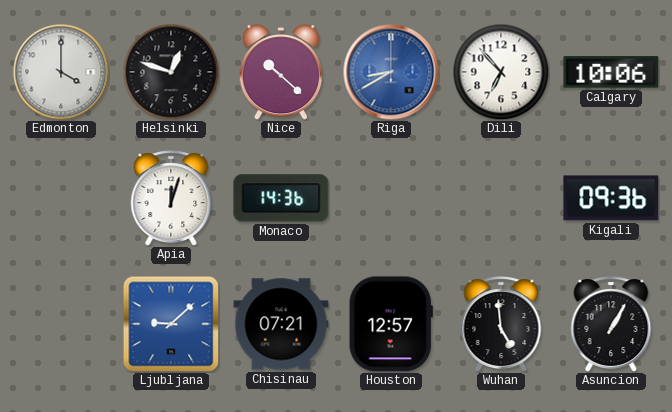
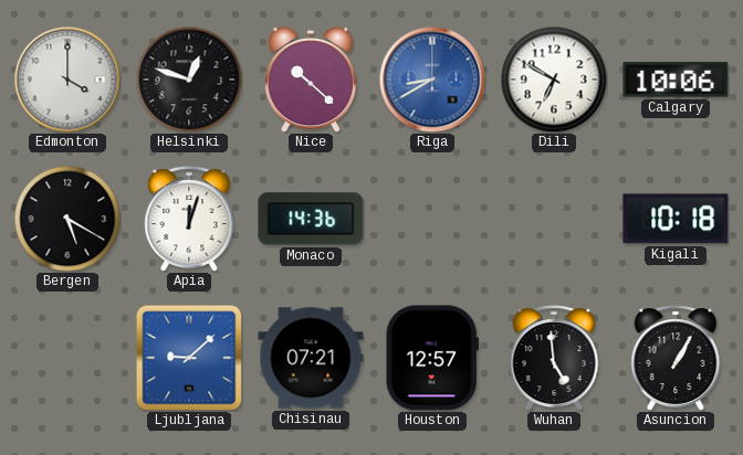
Dili: 6:53 -> 6:50 (554, 80)
Bergen: none -> 5:20 (67, 219)
Kigali: 09:36 -> 10:18 (676, 219)
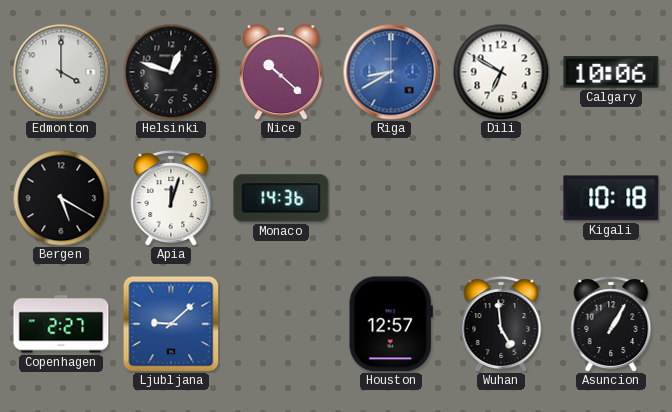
Copenhagen: none -> 2:27 (61, 324)
Chisinau: 07:21 -> none (311, 358)
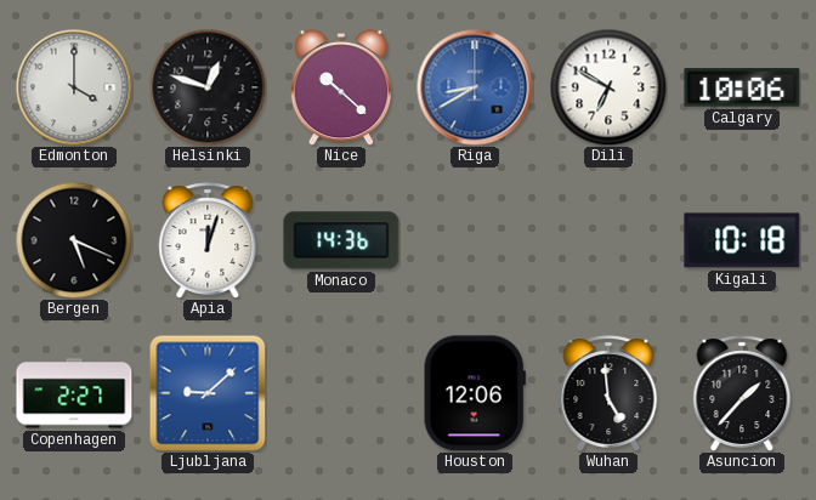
Bergen: 5:20 -> 5:19 (74, 240)
Houston: 12:57 -> 12:06 (475, 393)
Asuncion: 1:05 -> 1:37 (742, 393)
